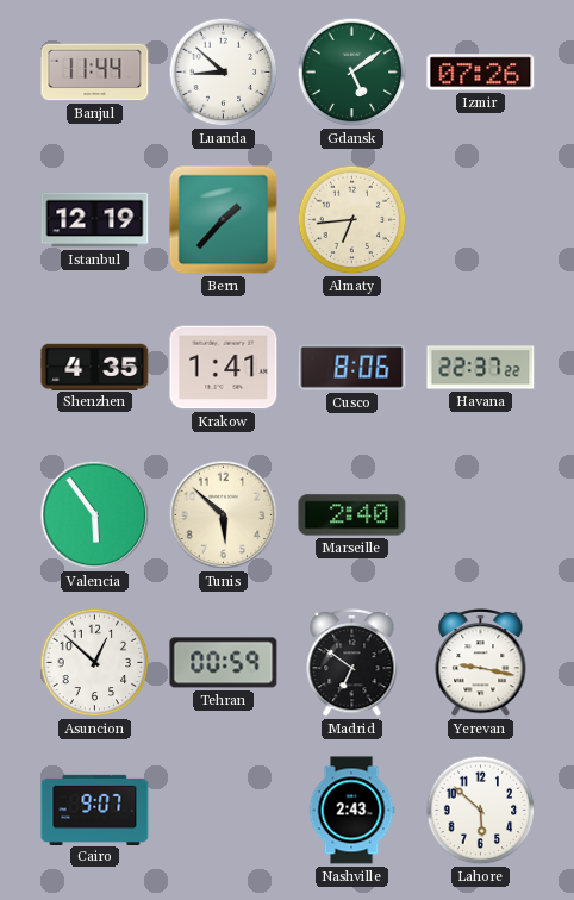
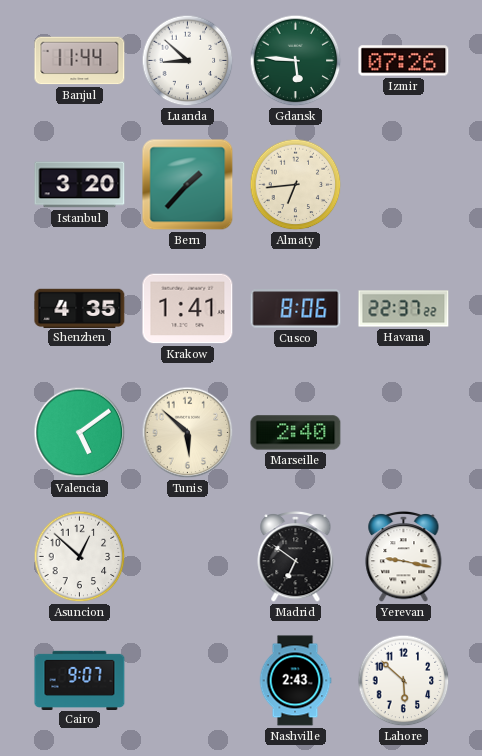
Gdansk: 5:09 -> 5:46 (296, 61)
Istanbul: 12:19 -> 3:20 (80, 185)
Valencia: 5:54 -> 5:09 (80, 433)
Tehran: 00:59 -> none (224, 663)
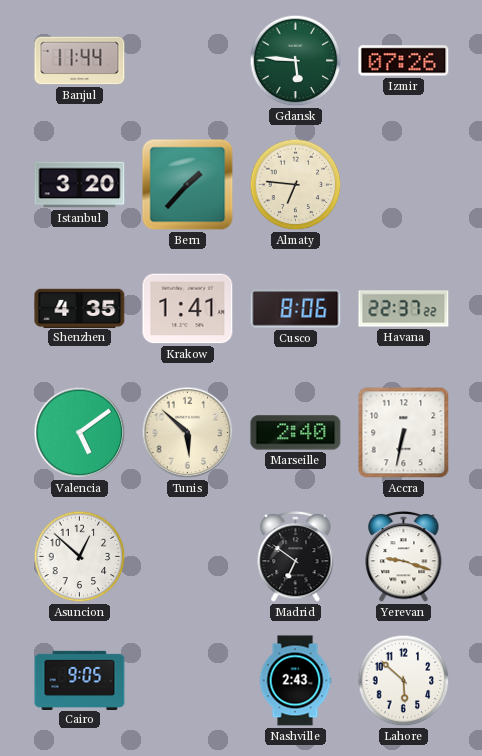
Luanda: 8:52 -> none (188, 61)
Almaty: 6:44 -> 6:46 (296, 185)
Accra: none -> 6:32 (404, 433)
Yerevan: 9:17 -> 9:18 (404, 556)
Cairo: 9:07 -> 9:05 (80, 680)
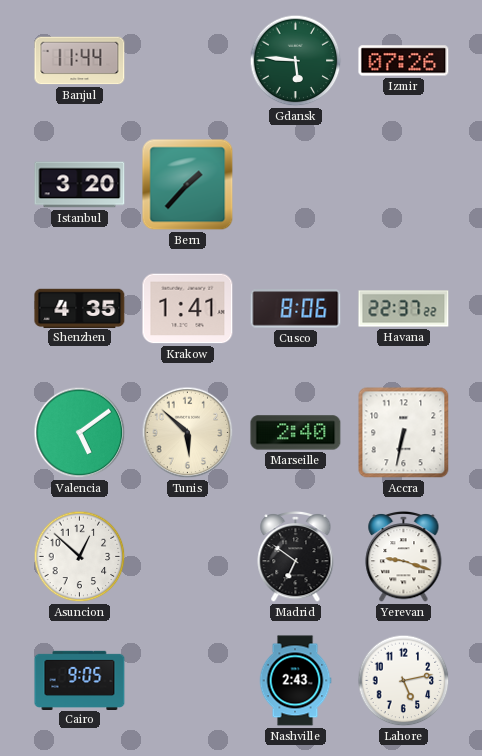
Almaty: 6:46 -> none (296, 185)
Lahore: 5:52 -> 5:13 (404, 681)
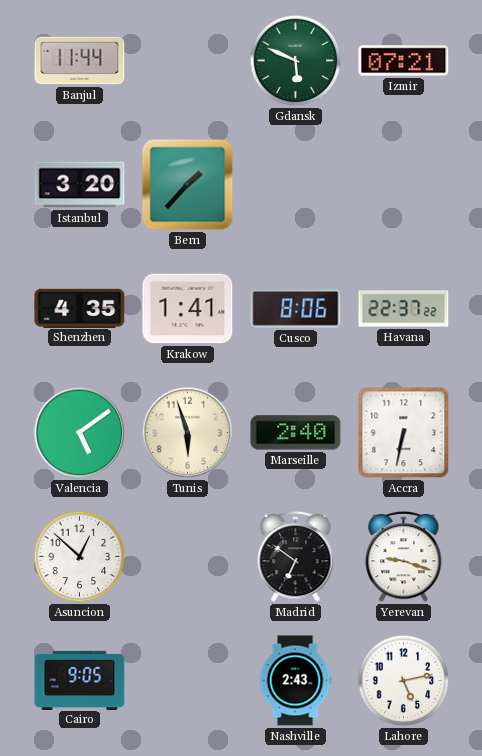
Gdansk: 5:46 -> 5:49 (296, 61)
Izmir: 07:26 -> 07:21 (404, 61)
Tunis: 5:52 -> 5:57 (188, 433)
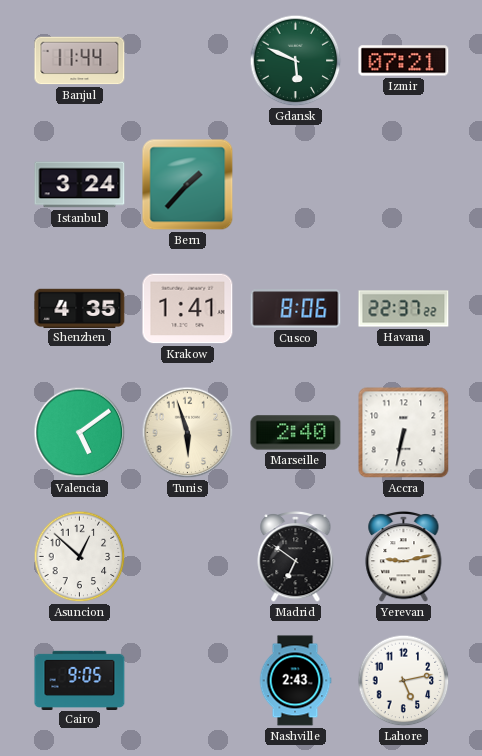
Istanbul: 3:20 -> 3:24 (80, 185)
Yerevan: 9:18 -> 9:13 (404, 556)
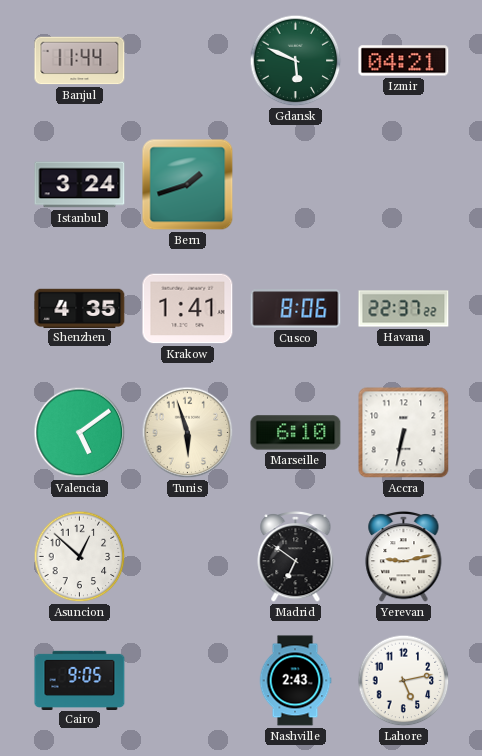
Izmir: 07:21 -> 04:21 (404, 61)
Bern: 1:37 -> 1:42 (188, 185)
Marseille: 2:40 -> 6:10 (296, 433)
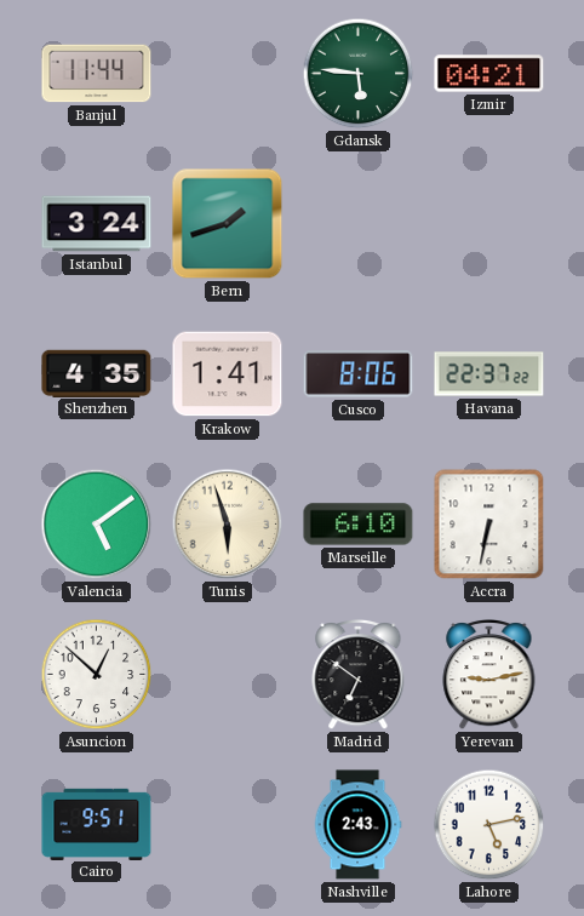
Gdansk: 5:49 -> 5:46 (359, 74)
Cairo: 9:05 -> 9:51 (97, 824)
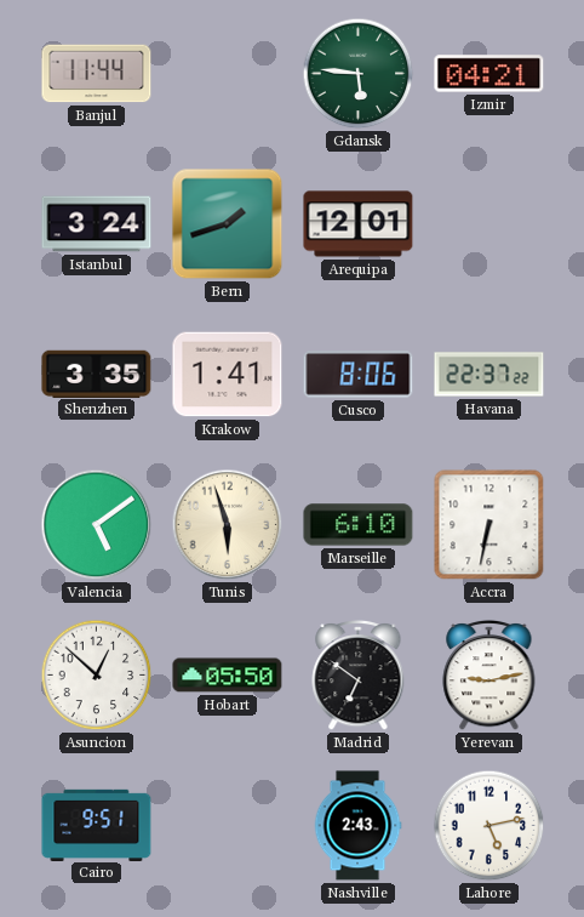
Arequipa: none -> 12:01 (359, 224)
Shenzhen: 4:35 -> 3:35 (97, 374)
Hobart: none -> 05:50 (228, 676)
